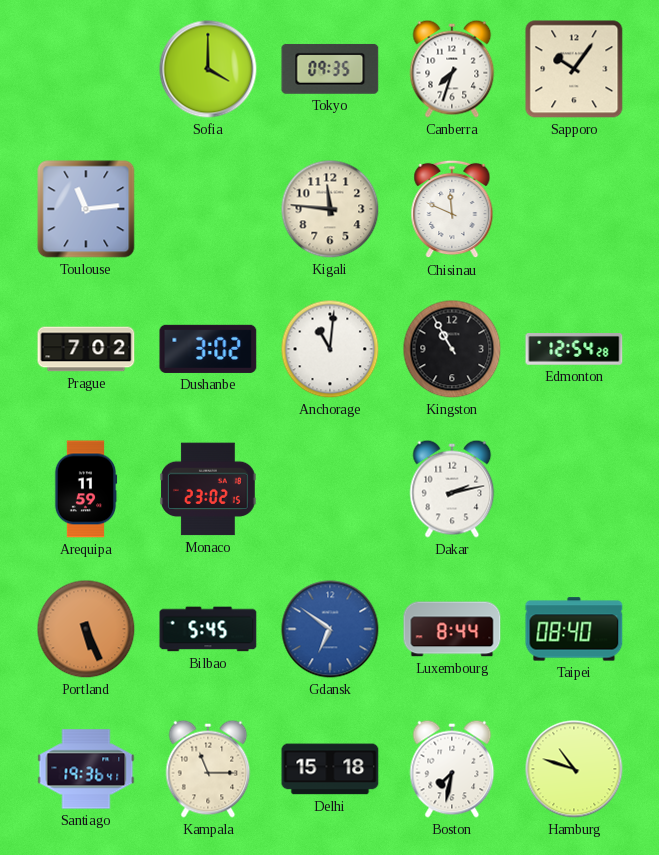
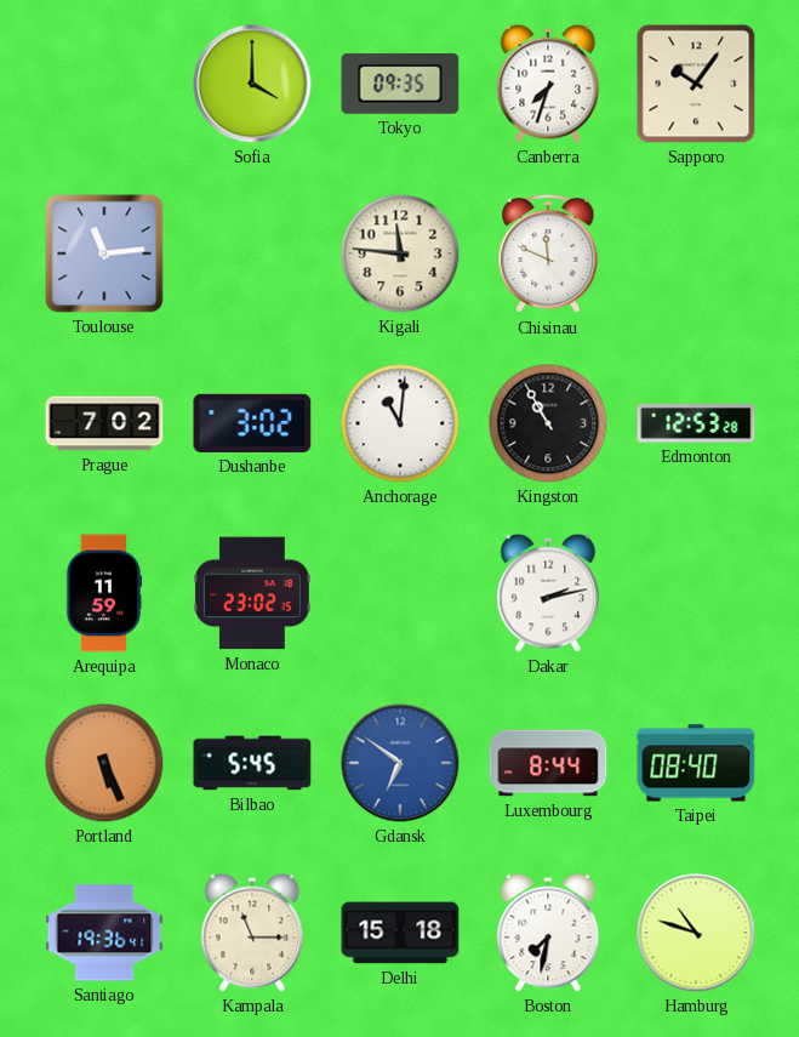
Edmonton: 12:54 -> 12:53 (696, 425)
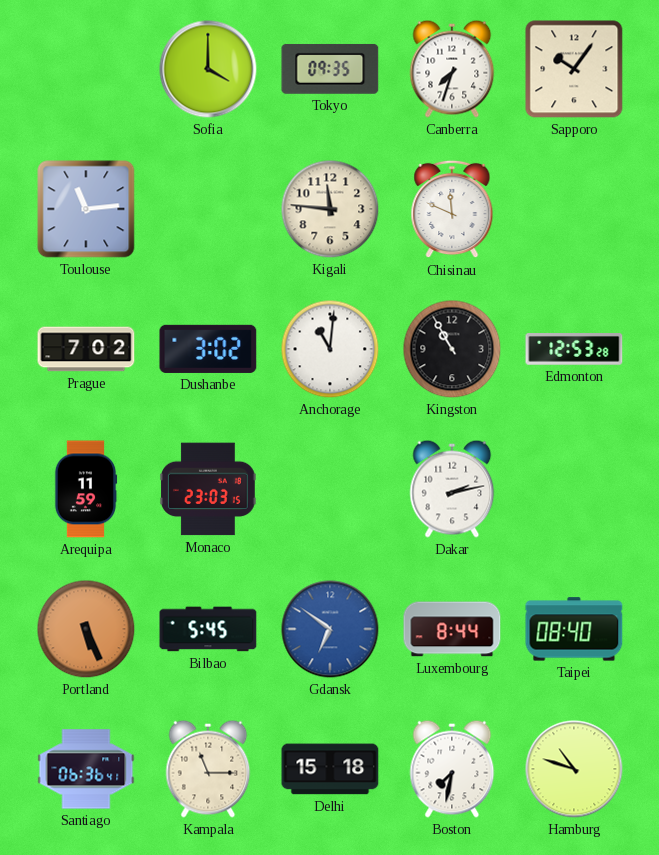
Monaco: 23:02 -> 23:03 (209, 489)
Santiago: 19:36 -> 06:36 (86, 769)
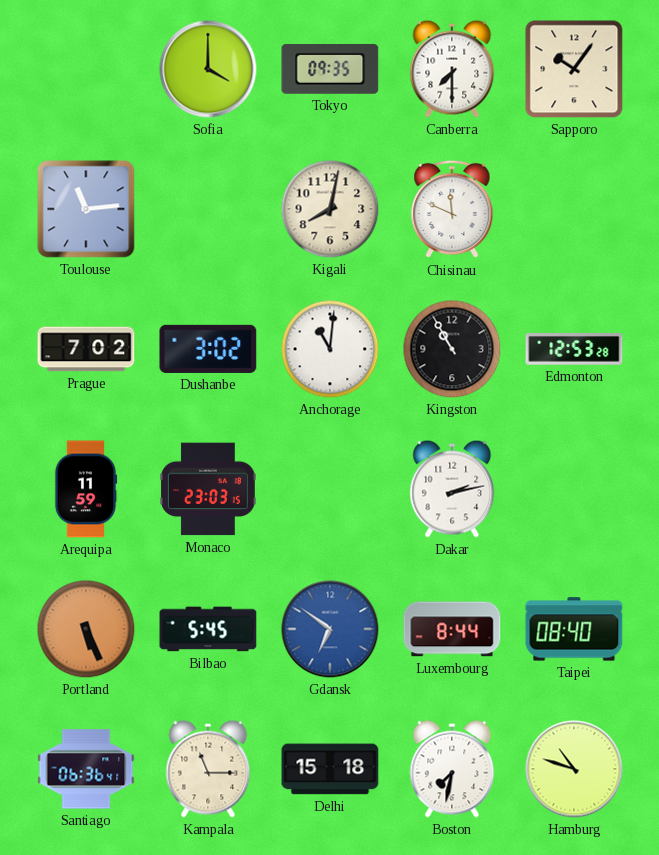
Canberra: 7:33 -> 7:30 (452, 69)
Kigali: 11:46 -> 8:02 (330, 209)
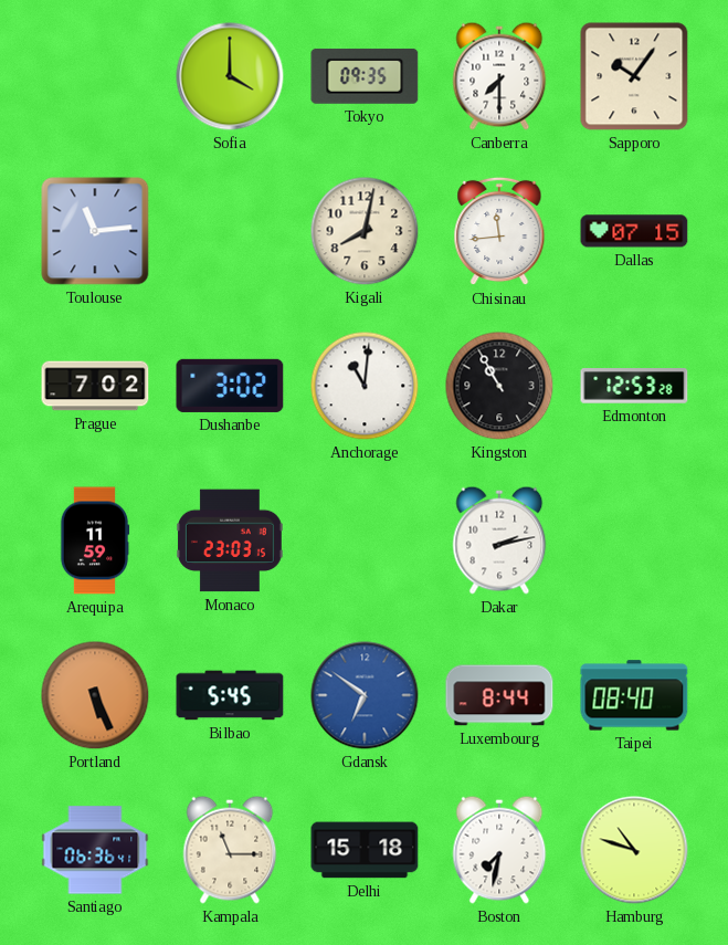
Chisinau: 11:49 -> 11:44 (499, 231)
Dallas: none -> 07:15 (634, 231)
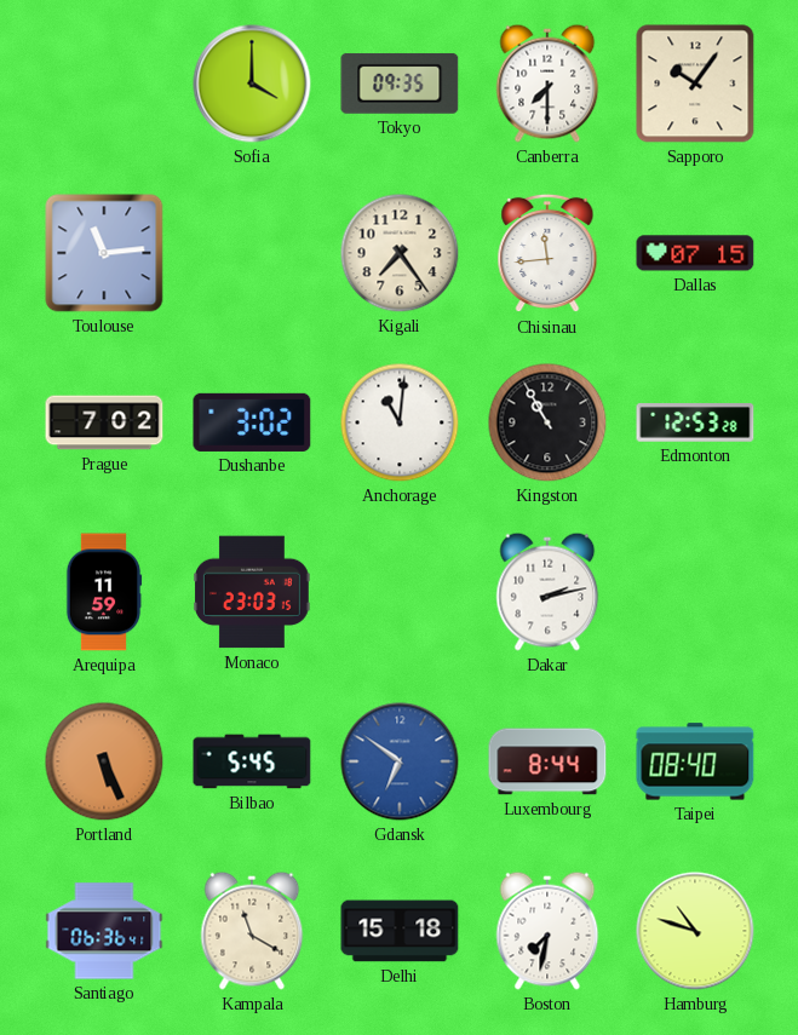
Kigali: 8:02 -> 7:24 (400, 253)
Kampala: 11:15 -> 11:20 (252, 931)
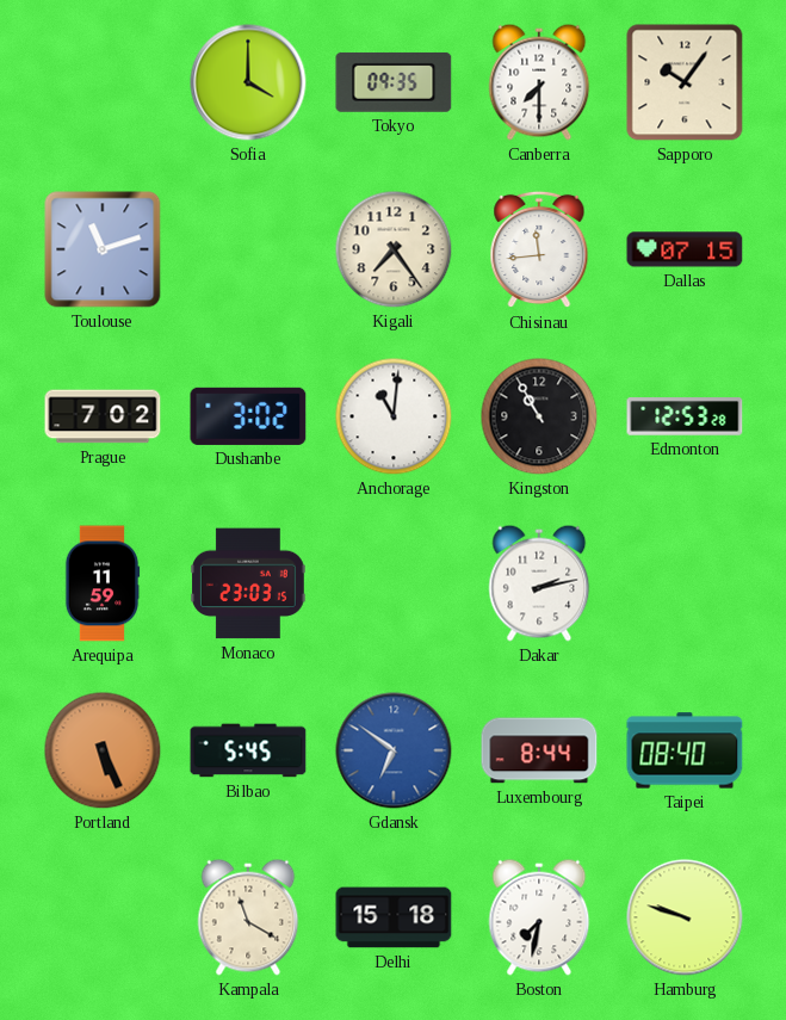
Toulouse: 11:14 -> 11:12 (103, 249)
Santiago: 06:36 -> none (104, 931)
Hamburg: 10:48 -> 9:48 (685, 917)
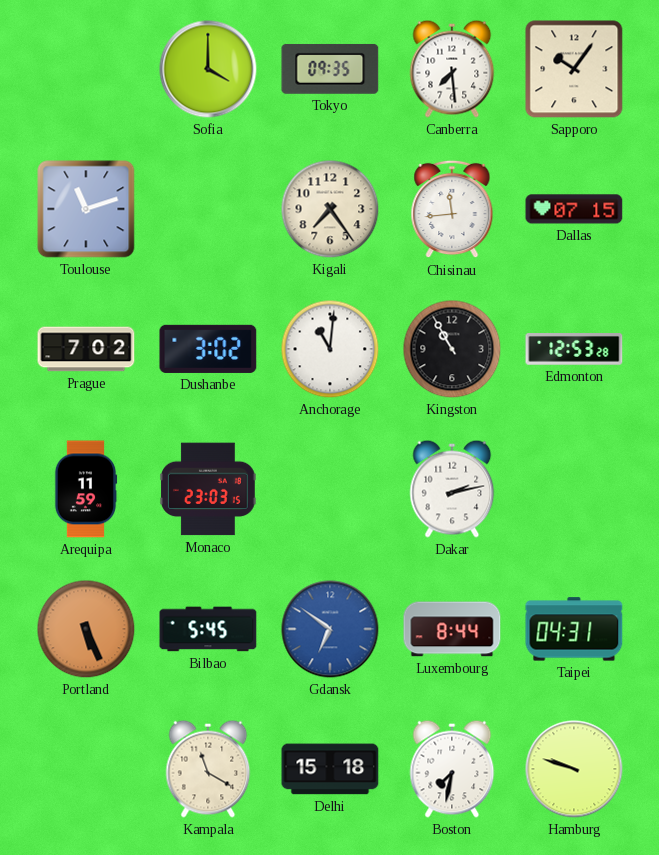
Canberra: 7:30 -> 7:29 (452, 69)
Taipei: 08:40 -> 04:31 (574, 629)
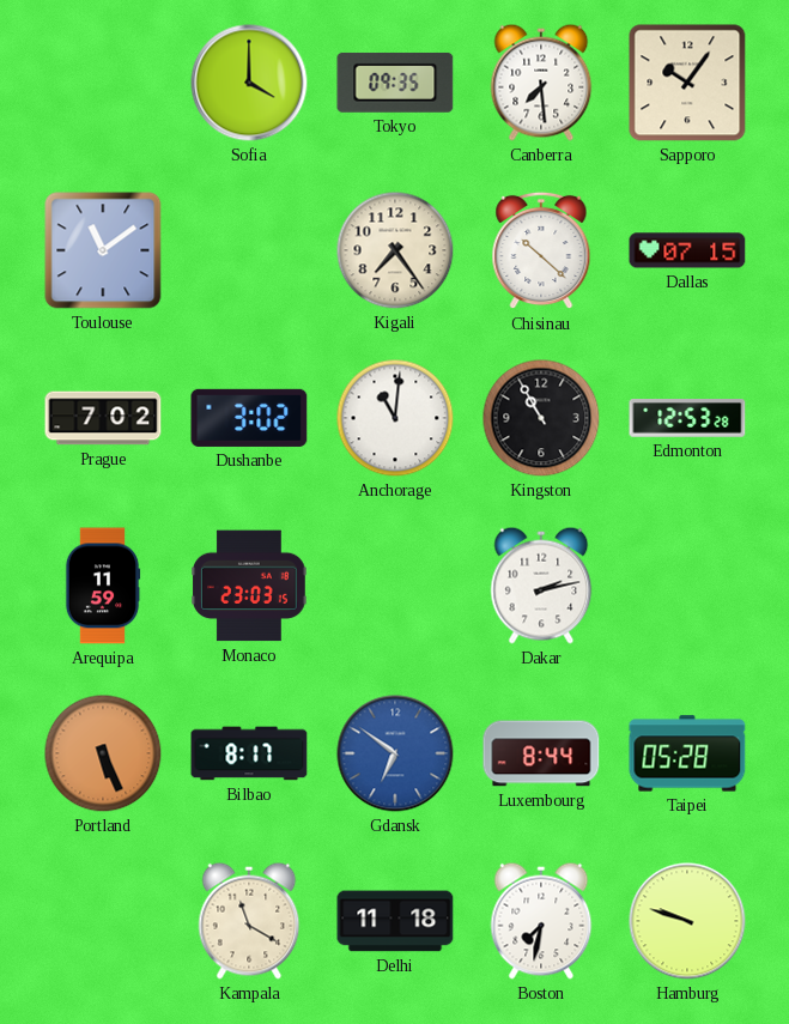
Toulouse: 11:12 -> 11:09 (103, 250)
Chisinau: 11:44 -> 10:22 (541, 250)
Bilbao: 5:45 -> 8:17 (249, 753)
Taipei: 04:31 -> 05:28 (687, 753)
Delhi: 15:18 -> 11:18 (395, 921)
